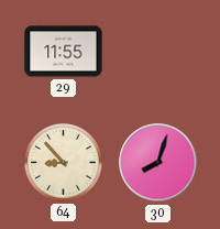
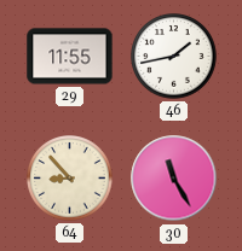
46: none -> 1:43 (174, 57)
30: 8:03 -> 11:25 (174, 179)
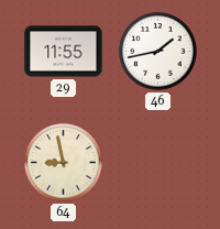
64: 8:53 -> 8:58 (64, 163)
30: 11:25 -> none (174, 179)
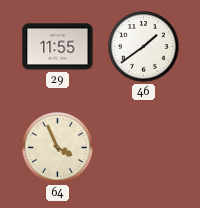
46: 1:43 -> 1:39 (144, 47)
64: 8:58 -> 3:56 (58, 148)
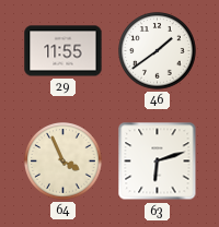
63: none -> 6:12 (158, 162)
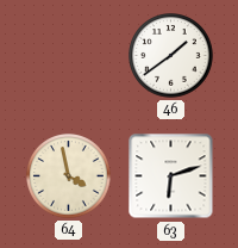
29: 11:55 -> none (64, 51)
64: 3:56 -> 3:58 (69, 176)
